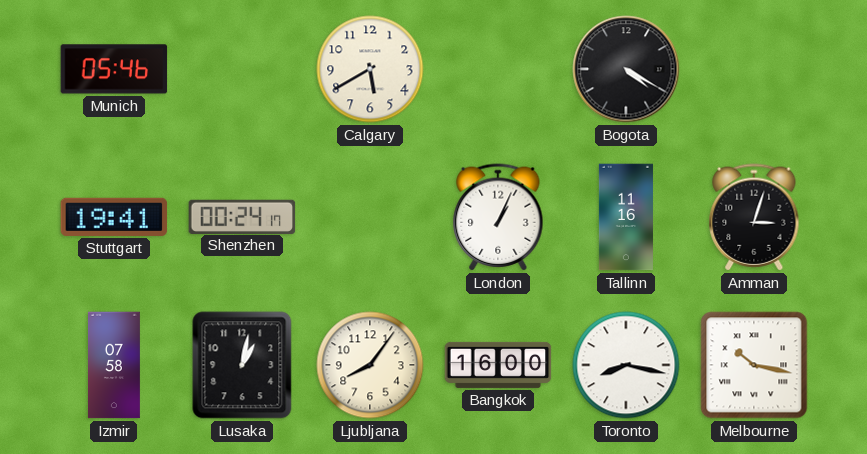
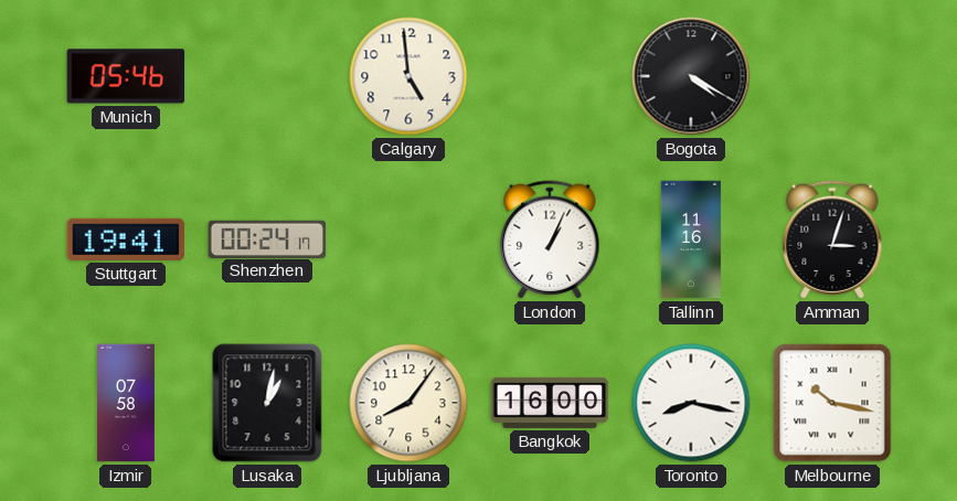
Calgary: 5:40 -> 4:59 (408, 76)
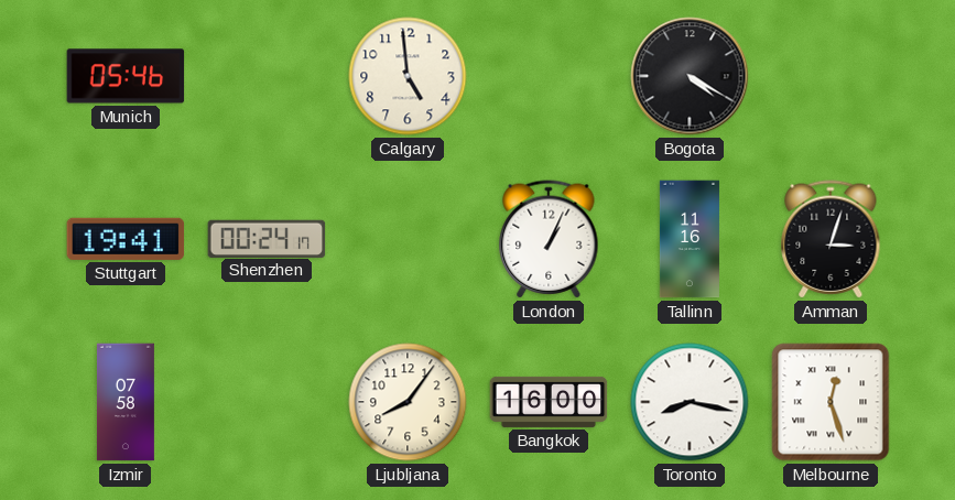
Lusaka: 1:02 -> none (267, 403)
Melbourne: 10:17 -> 12:27 (831, 402)
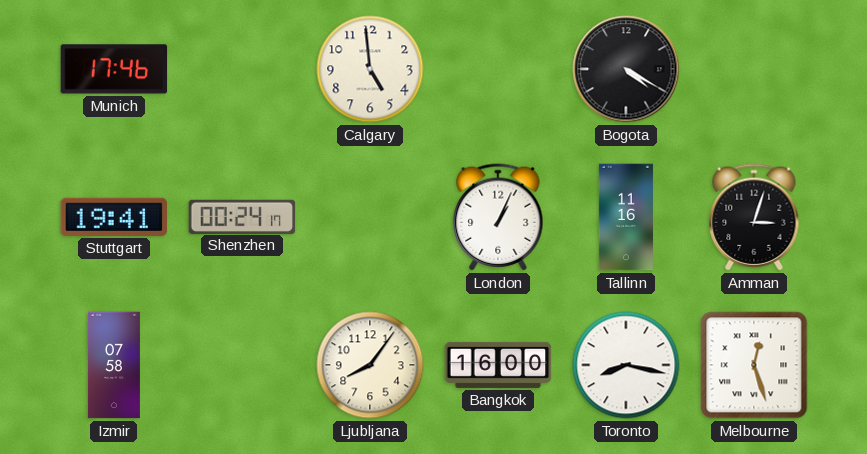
Munich: 05:46 -> 17:46 (114, 69)
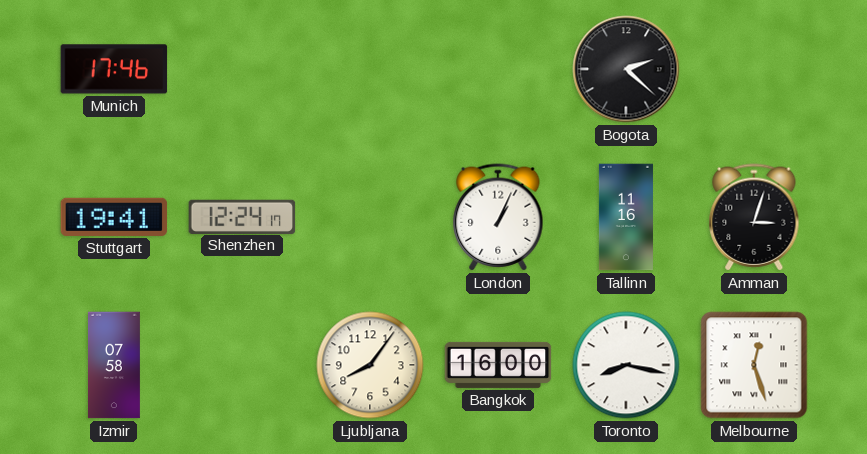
Calgary: 4:59 -> none (370, 69)
Bogota: 4:20 -> 2:22 (626, 69)
Shenzhen: 00:24 -> 12:24 (242, 216)
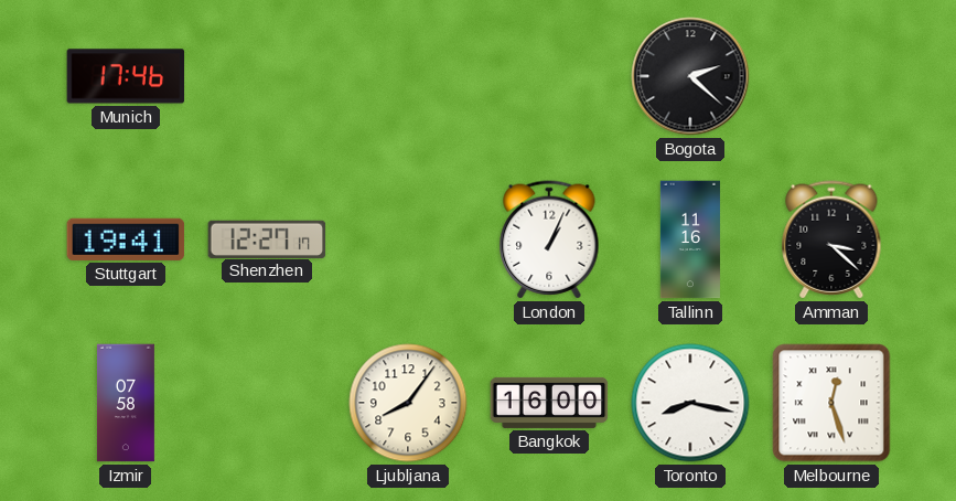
Shenzhen: 12:24 -> 12:27 (267, 238)
Amman: 3:03 -> 3:22 (831, 239)
